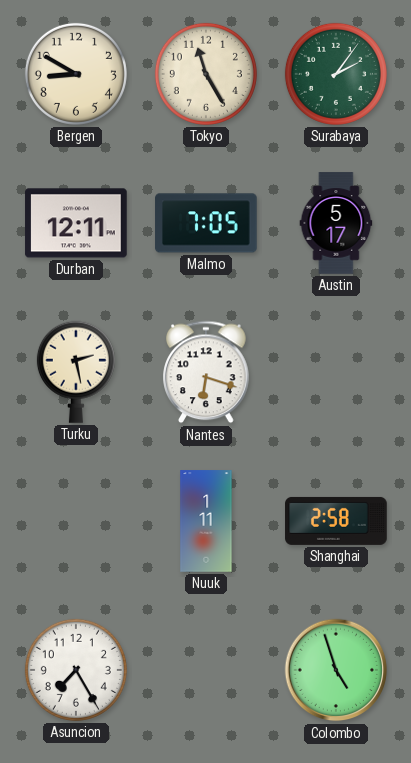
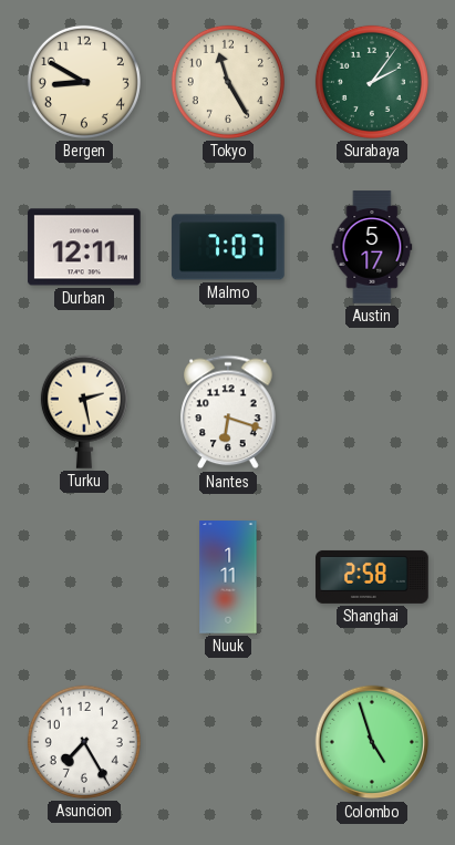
Malmo: 7:05 -> 7:07 (228, 247)
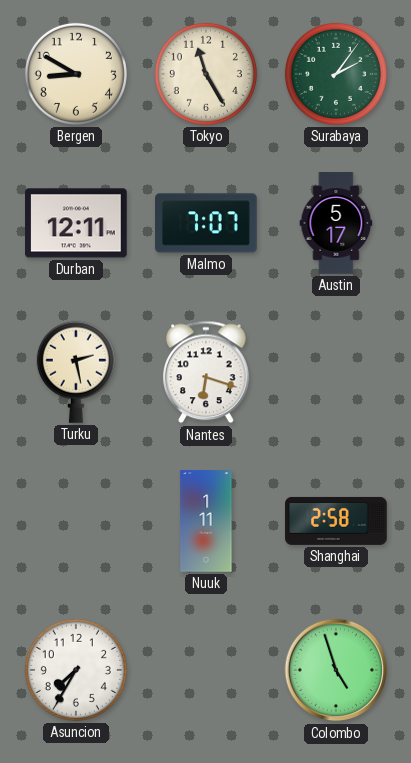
Asuncion: 7:25 -> 7:35 (76, 670)
